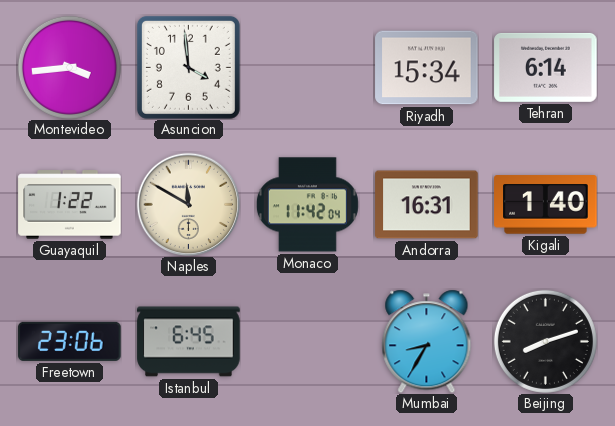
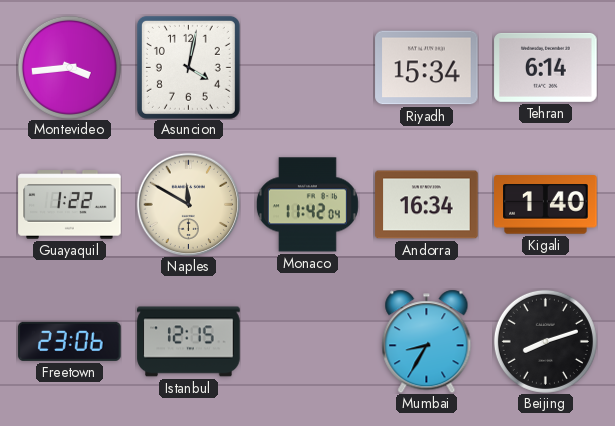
Asuncion: 3:59 -> 4:02 (188, 67)
Andorra: 16:31 -> 16:34 (427, 205)
Istanbul: 6:45 -> 12:15 (189, 342)
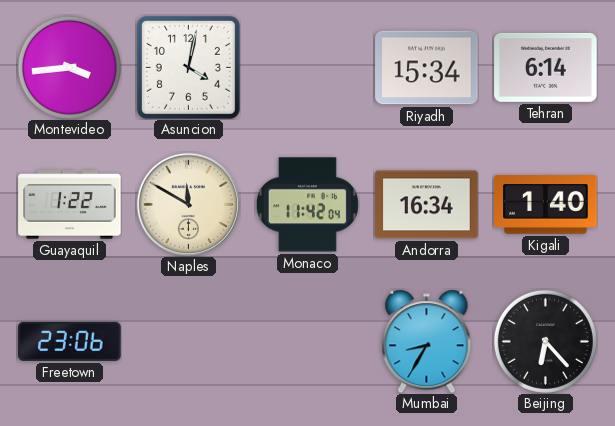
Istanbul: 12:15 -> none (189, 342)
Beijing: 8:12 -> 6:23 (545, 341)
